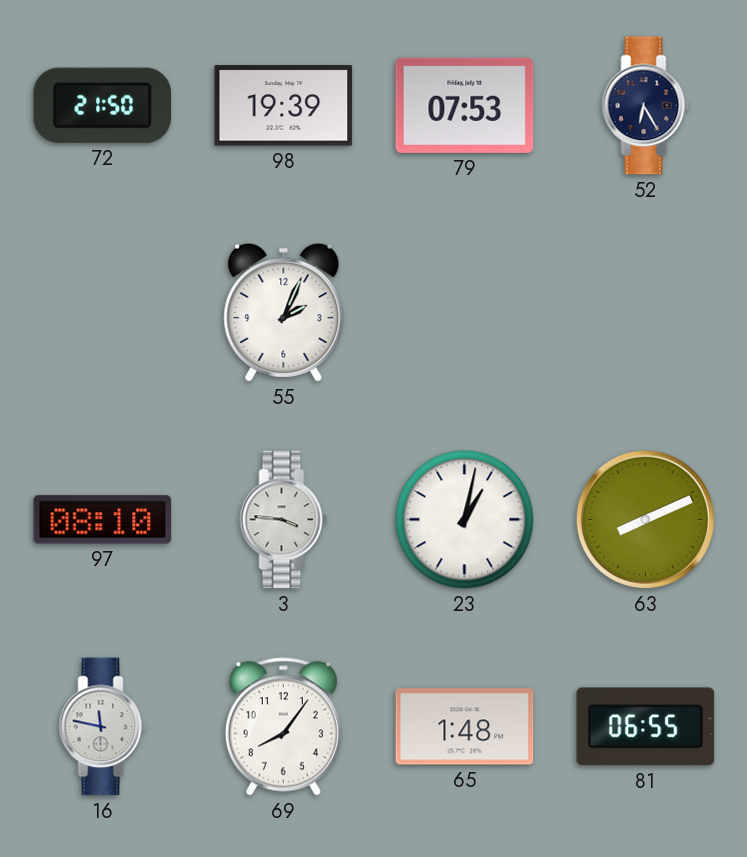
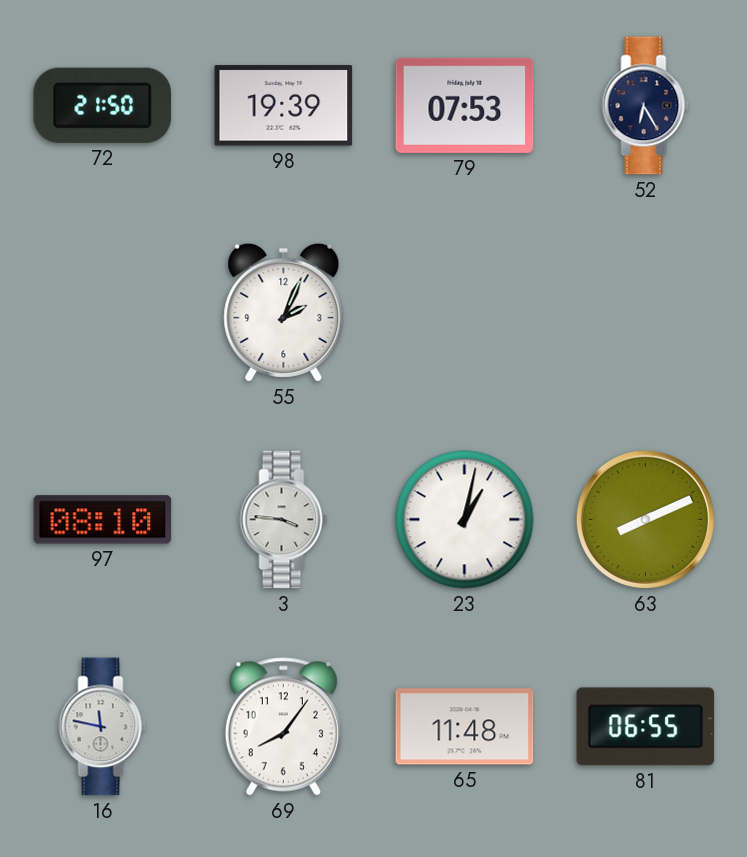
65: 1:48 -> 11:48 (465, 727)
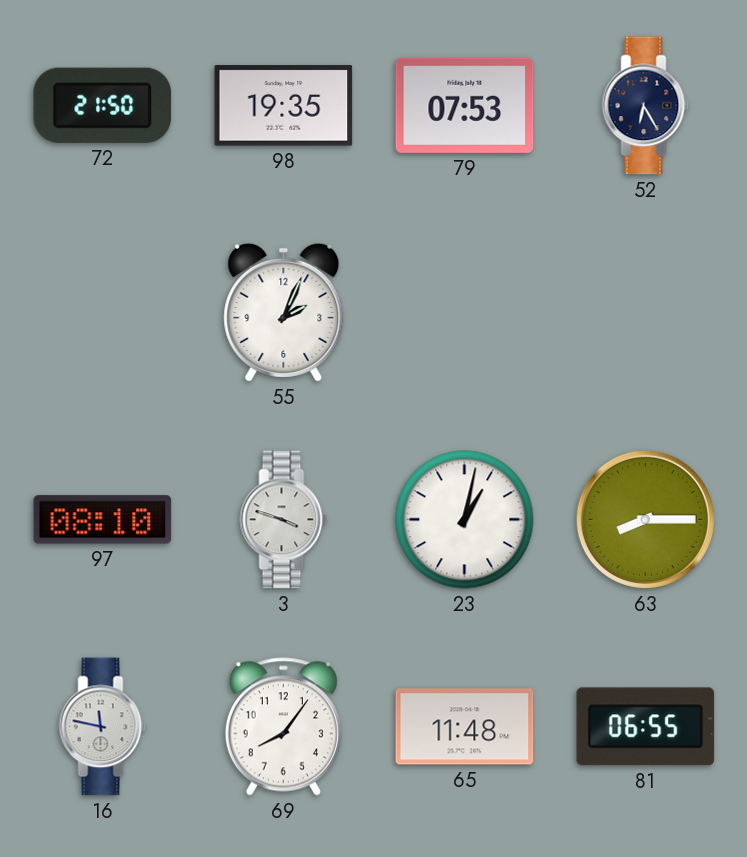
98: 19:39 -> 19:35 (284, 106)
3: 3:46 -> 3:48 (284, 520)
63: 8:11 -> 8:15 (645, 519)
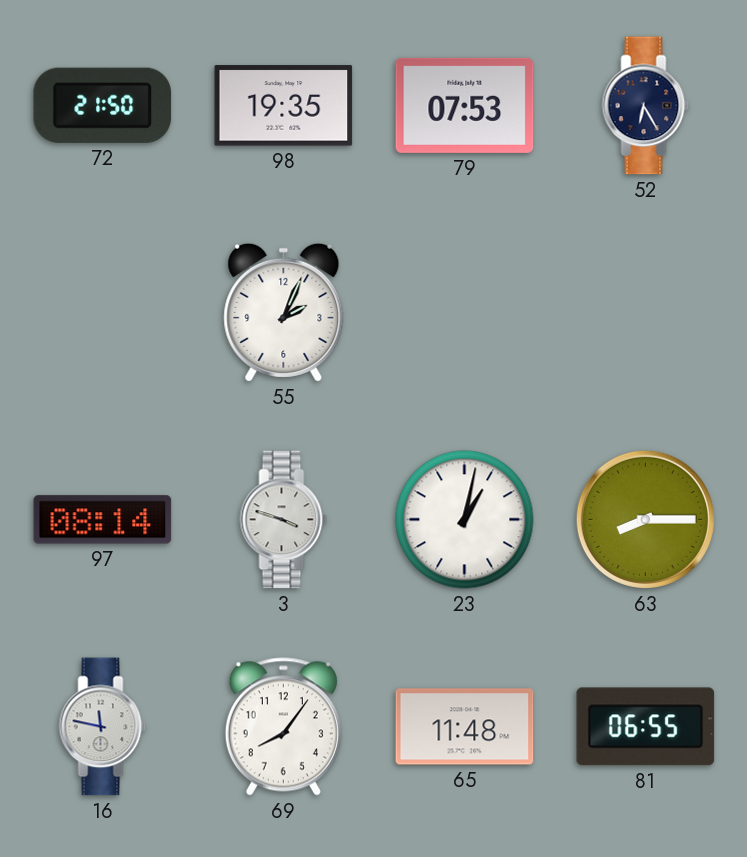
97: 08:10 -> 08:14 (103, 520)
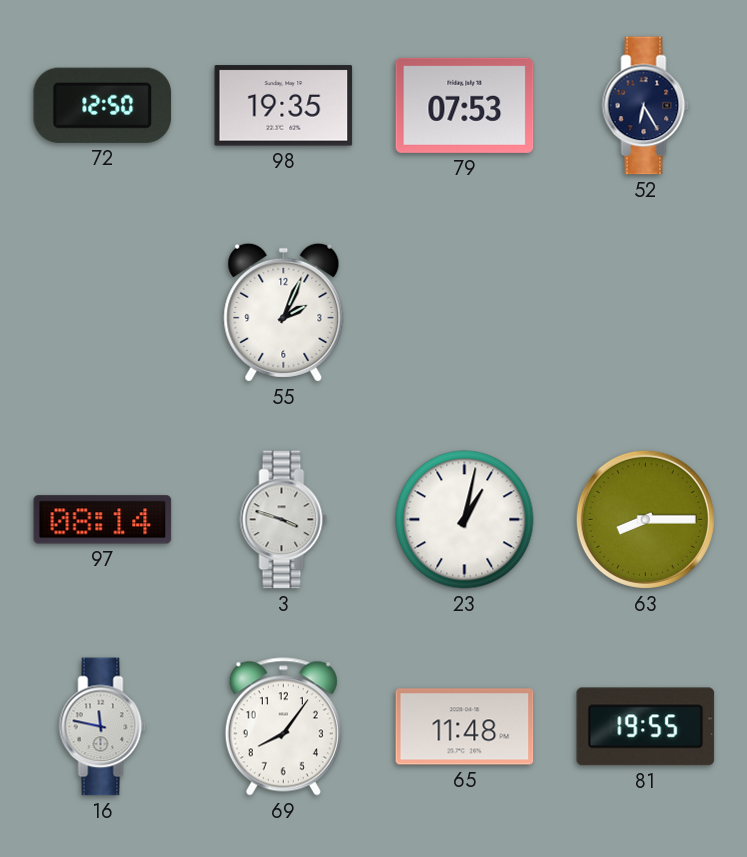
72: 21:50 -> 12:50 (103, 105)
81: 06:55 -> 19:55 (646, 727)
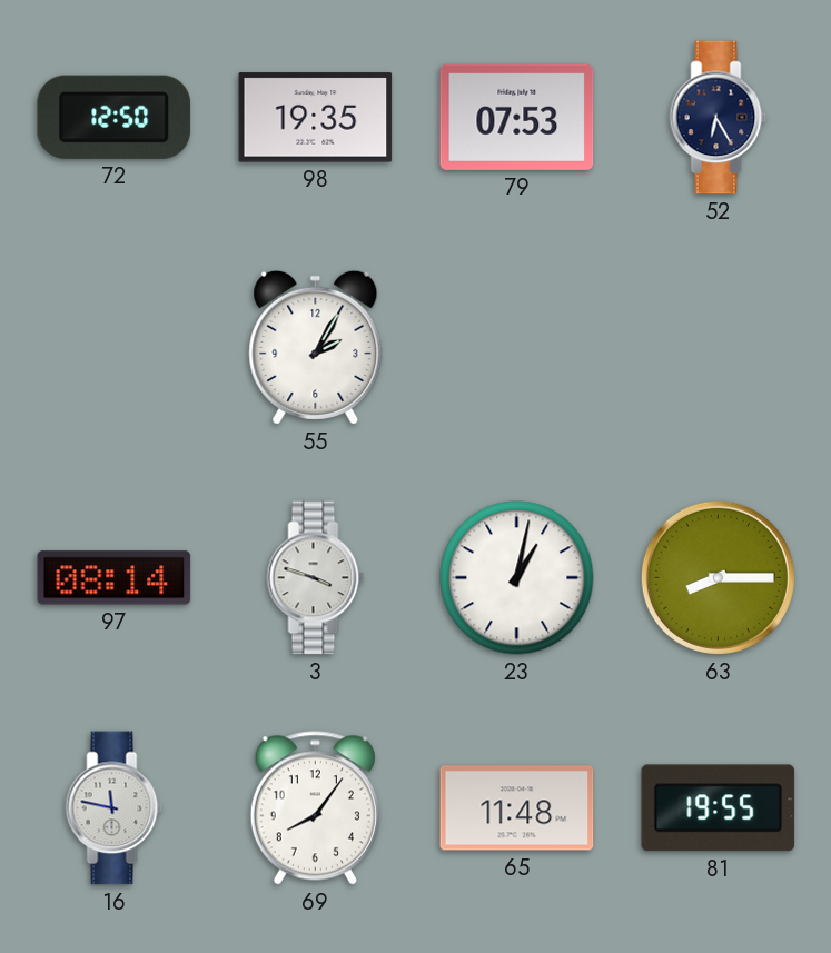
55: 2:04 -> 2:05 (316, 347)
